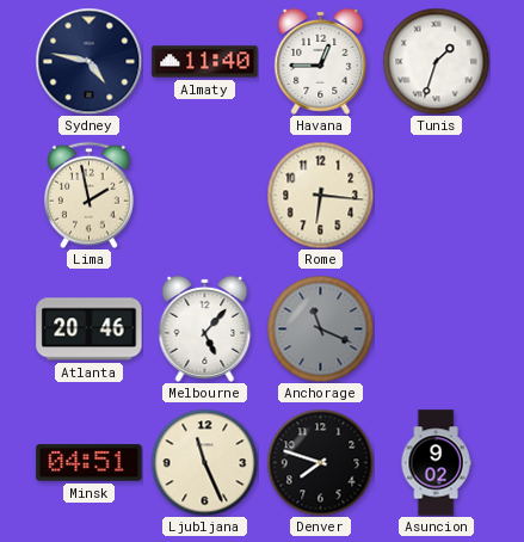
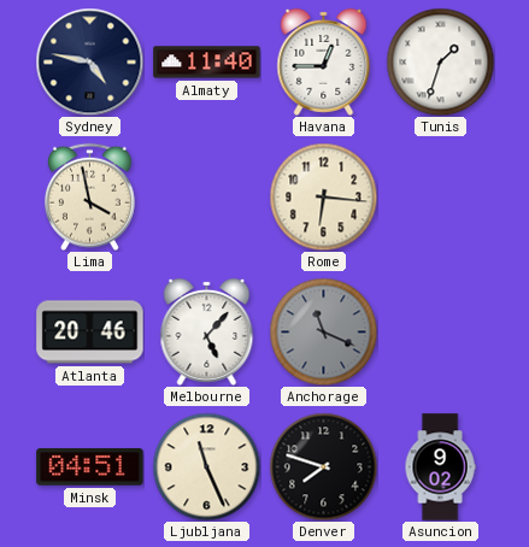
Lima: 1:58 -> 3:58 (90, 196)
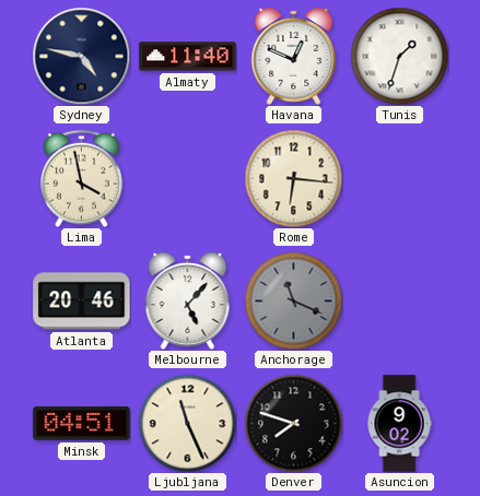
Havana: 12:45 -> 12:49 (294, 56)
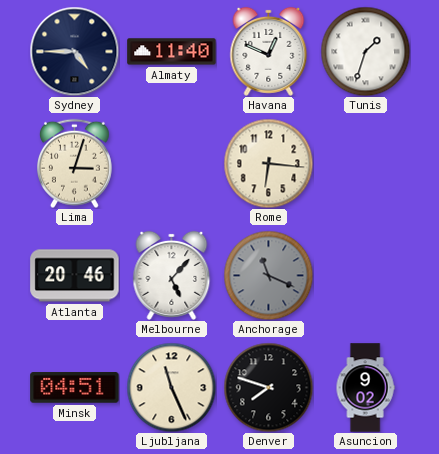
Sydney: 4:47 -> 4:45 (74, 51)
Lima: 3:58 -> 3:03 (75, 163)
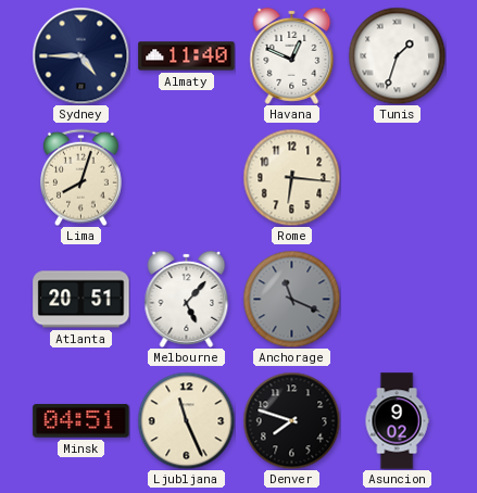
Lima: 3:03 -> 8:03 (81, 177)
Atlanta: 20:46 -> 20:51 (81, 300)
